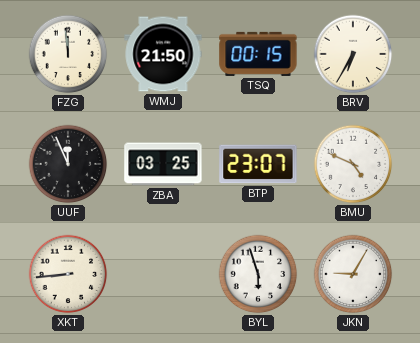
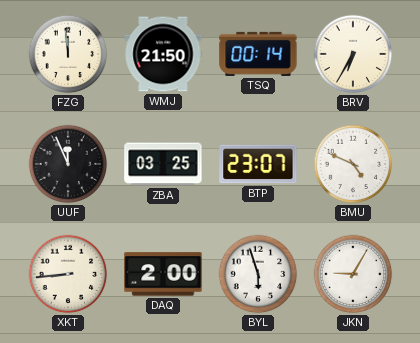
TSQ: 00:15 -> 00:14 (258, 54)
DAQ: none -> 2:00 (163, 274)
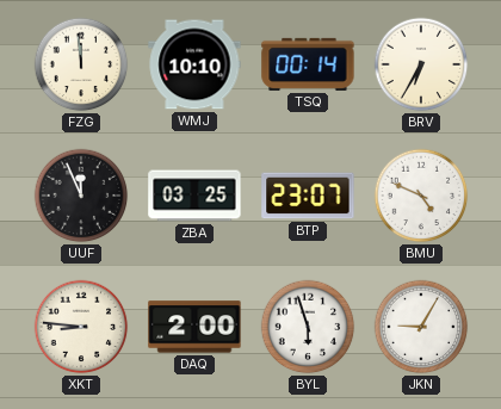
WMJ: 21:50 -> 10:10 (194, 64)
XKT: 8:44 -> 8:46 (81, 327)
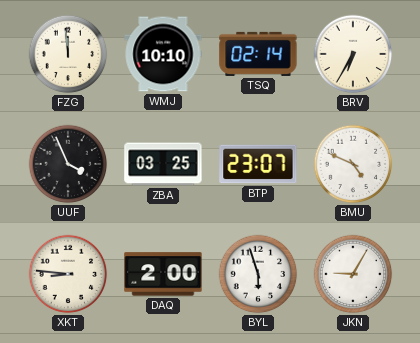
TSQ: 00:14 -> 02:14 (258, 54)
UUF: 11:56 -> 3:56 (68, 164)
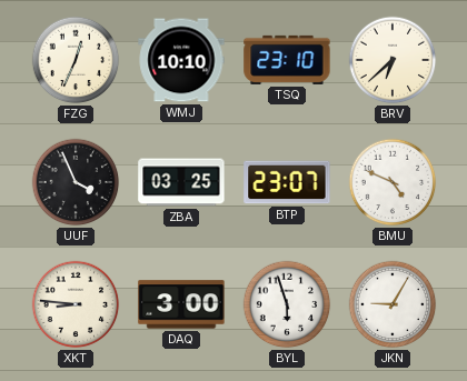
FZG: 11:59 -> 12:34 (76, 60)
TSQ: 02:14 -> 23:10 (287, 60)
BRV: 6:35 -> 6:38 (393, 60)
DAQ: 2:00 -> 3:00 (181, 304)
